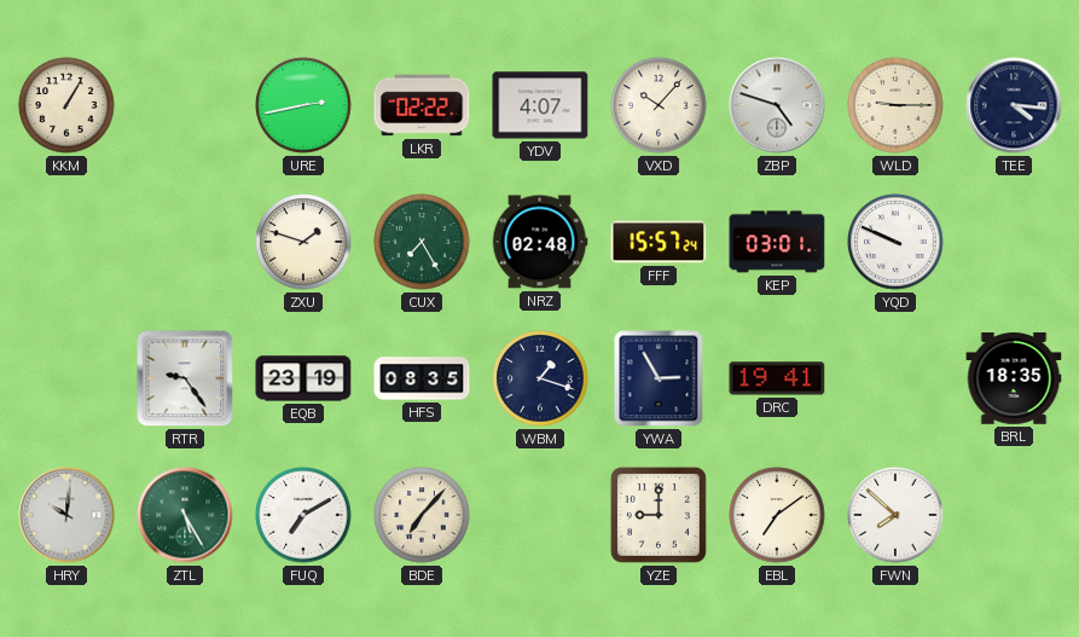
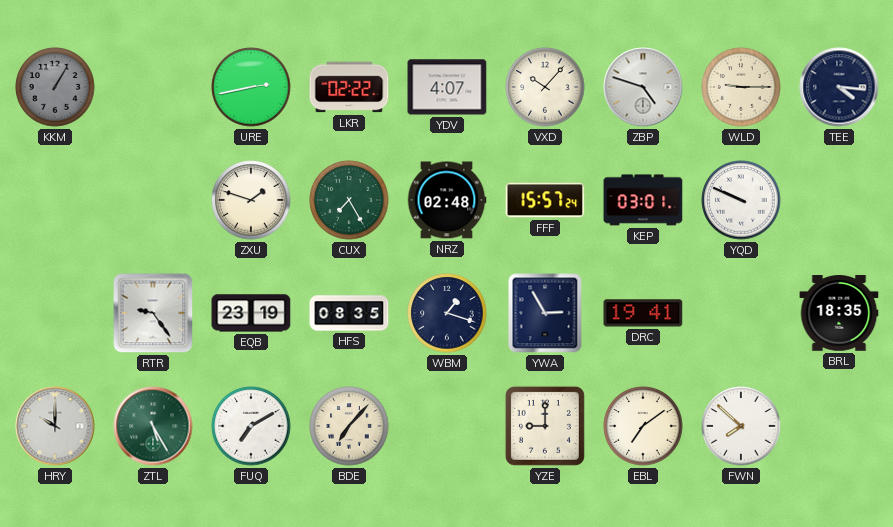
KKM dial: cream -> grey (55, 87)
HRY: 10:01 -> 10:00 (55, 426)
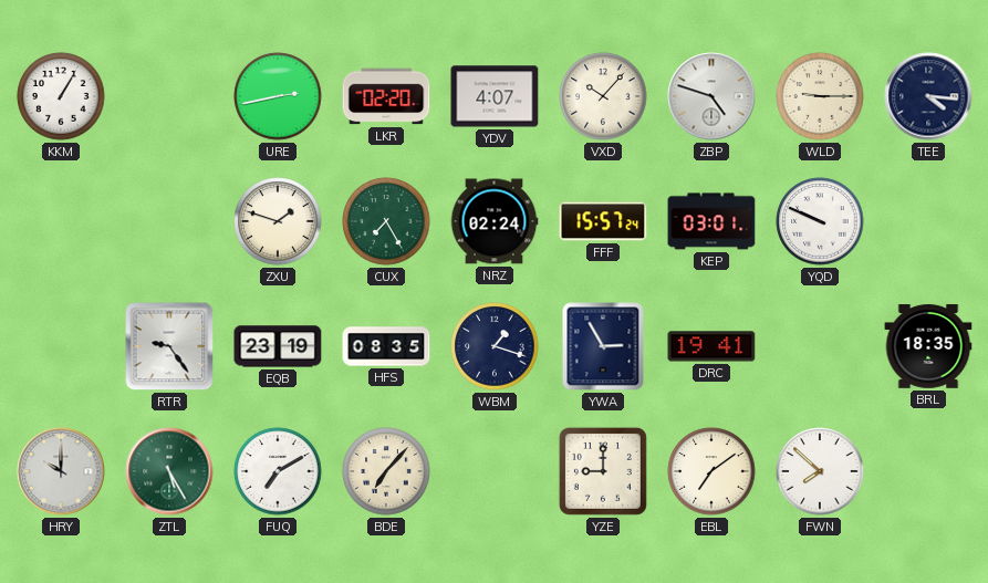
KKM dial: grey -> white (61, 96)
LKR: 02:22 -> 02:20 (386, 96)
NRZ: 02:48 -> 02:24 (495, 221)
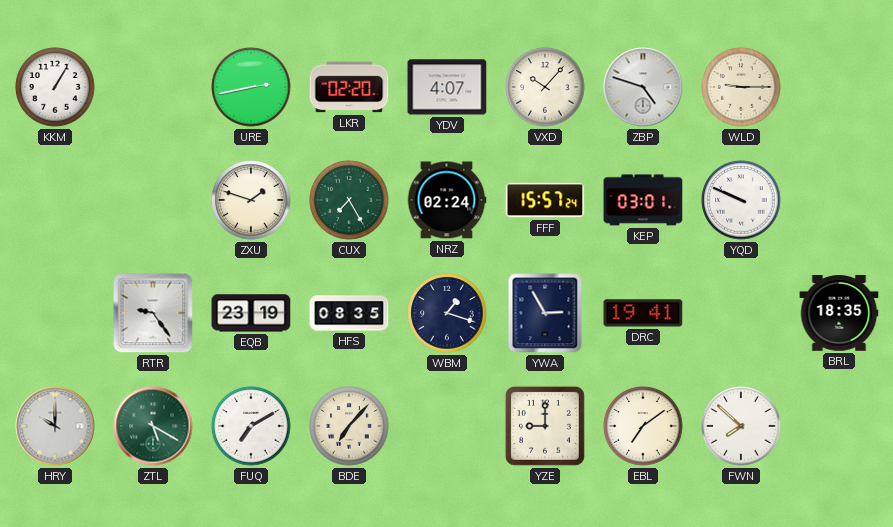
TEE: 4:16 -> none (928, 96)
ZTL: 5:25 -> 5:20 (153, 426)
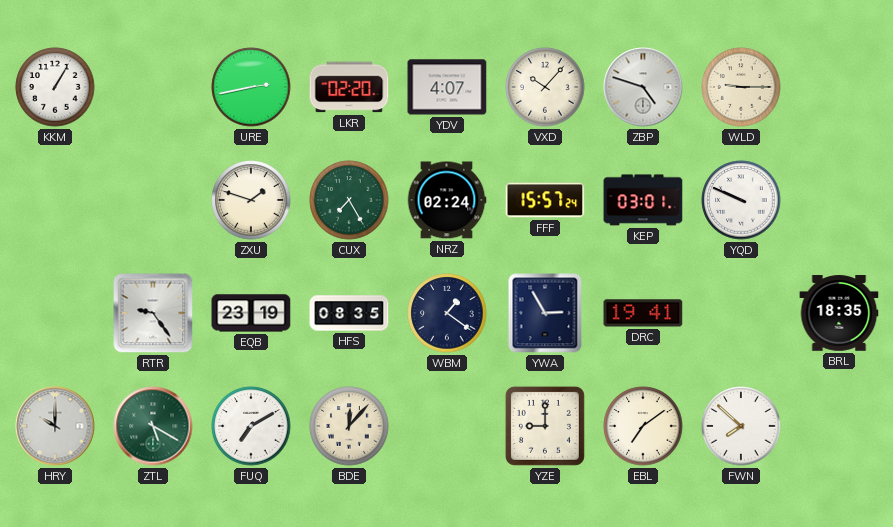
WBM: 1:18 -> 1:21 (447, 313)
BDE: 7:07 -> 12:07 (349, 426)
